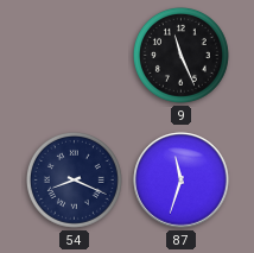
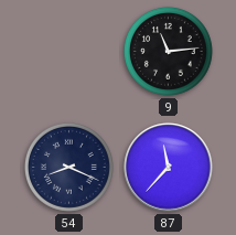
9: 11:26 -> 11:14 (168, 51)
87: 11:33 -> 11:37 (169, 168)
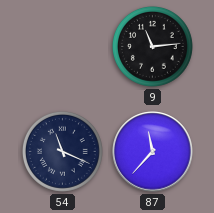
54: 8:19 -> 11:19 (62, 151)
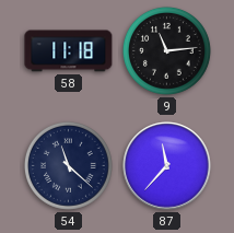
58: none -> 11:18 (69, 51)
54: 11:19 -> 11:22 (68, 165)
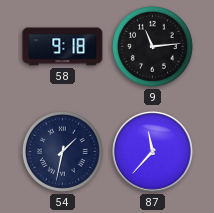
58: 11:18 -> 9:18 (63, 47)
54: 11:22 -> 1:32 (62, 151)
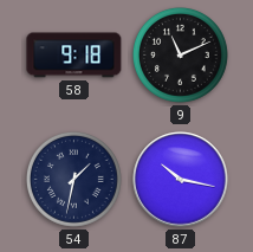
9: 11:14 -> 11:11 (180, 54)
87: 11:37 -> 10:17 (181, 180)
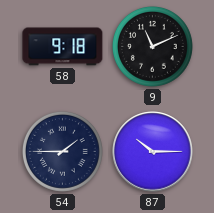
54: 1:32 -> 1:45 (62, 151)
87: 10:17 -> 10:15 (153, 152)
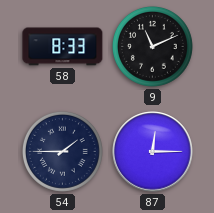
58: 9:18 -> 8:33 (63, 47)
87: 10:15 -> 12:15 (153, 152)
